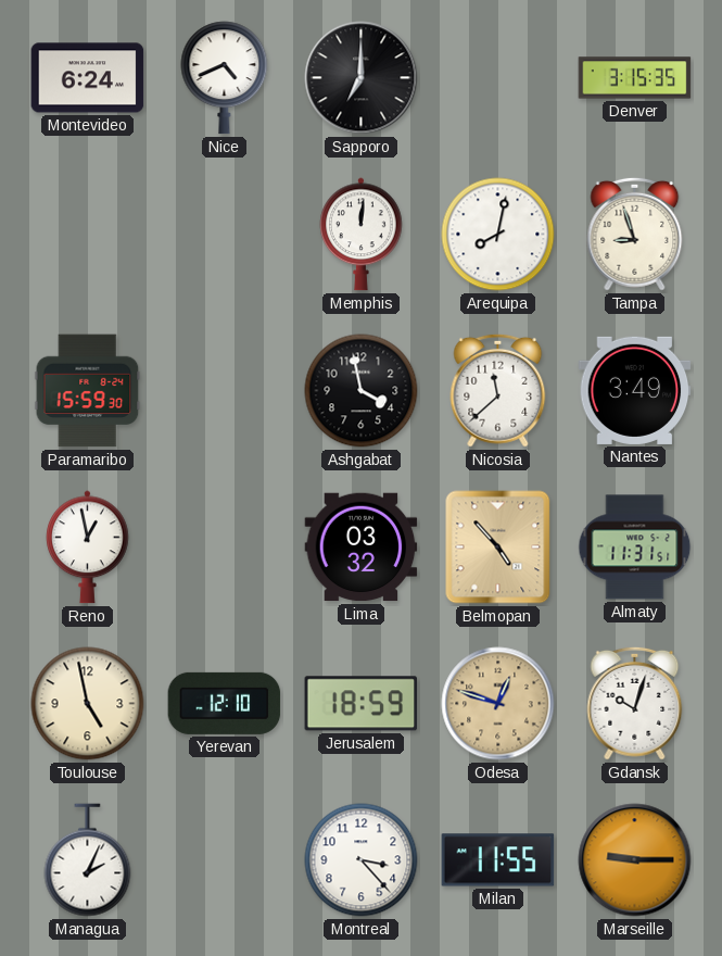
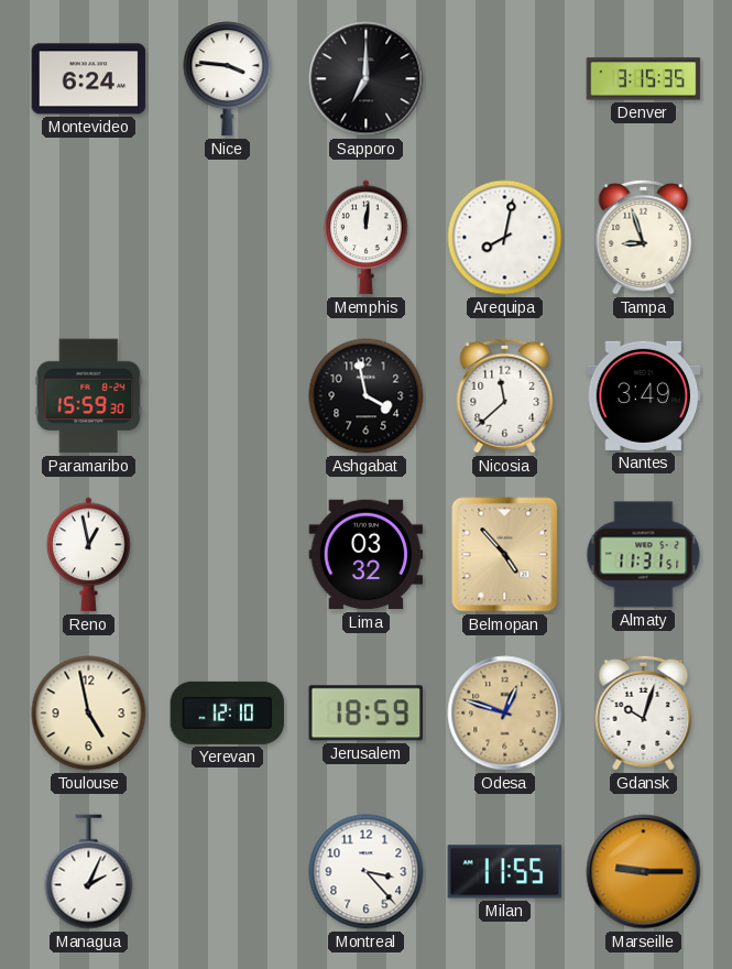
Nice: 4:41 -> 3:46 (228, 79)
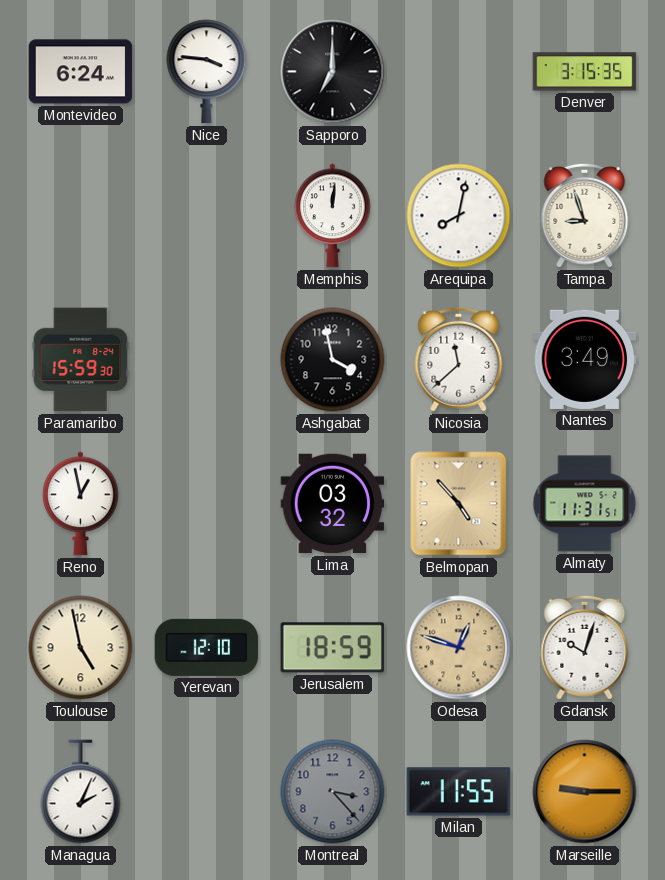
Montreal dial: white -> grey (333, 792)
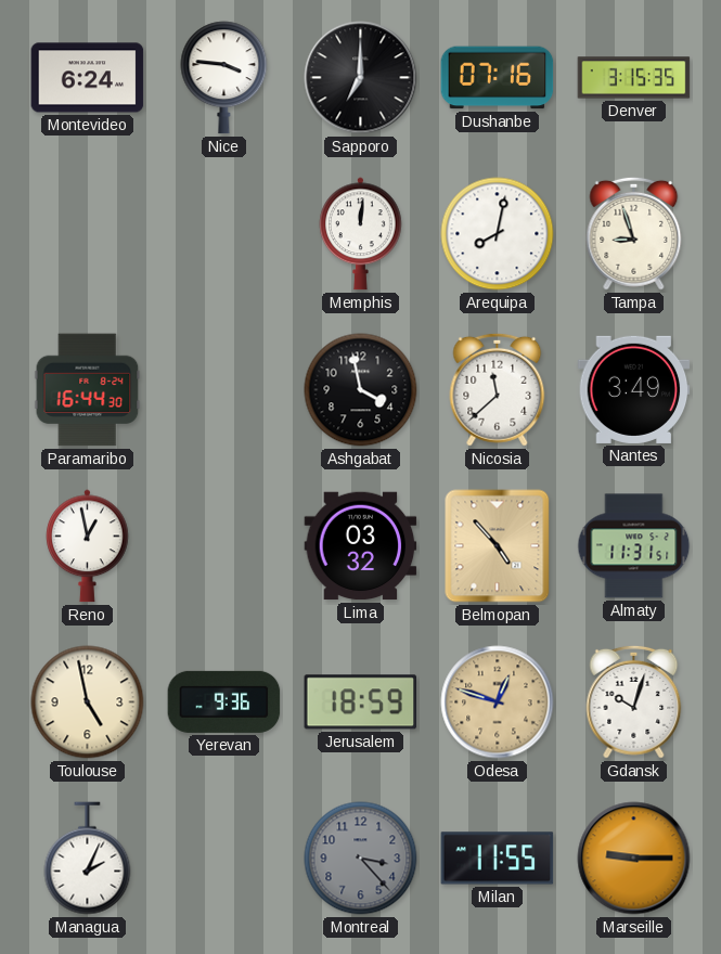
Dushanbe: none -> 07:16 (498, 78)
Paramaribo: 15:59 -> 16:44 (88, 390)
Yerevan: 12:10 -> 9:36 (224, 701)
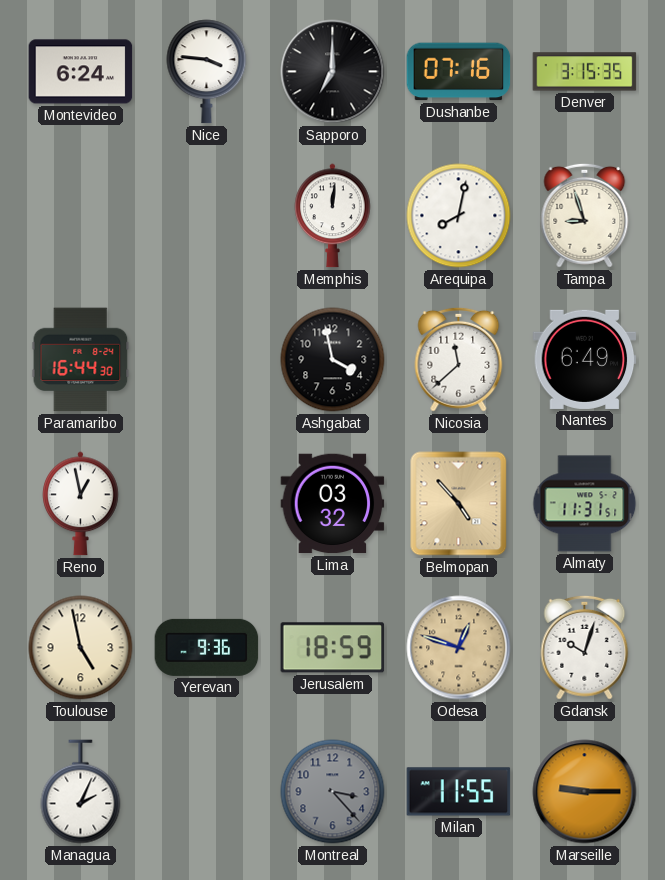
Nantes: 3:49 -> 6:49 (585, 359)
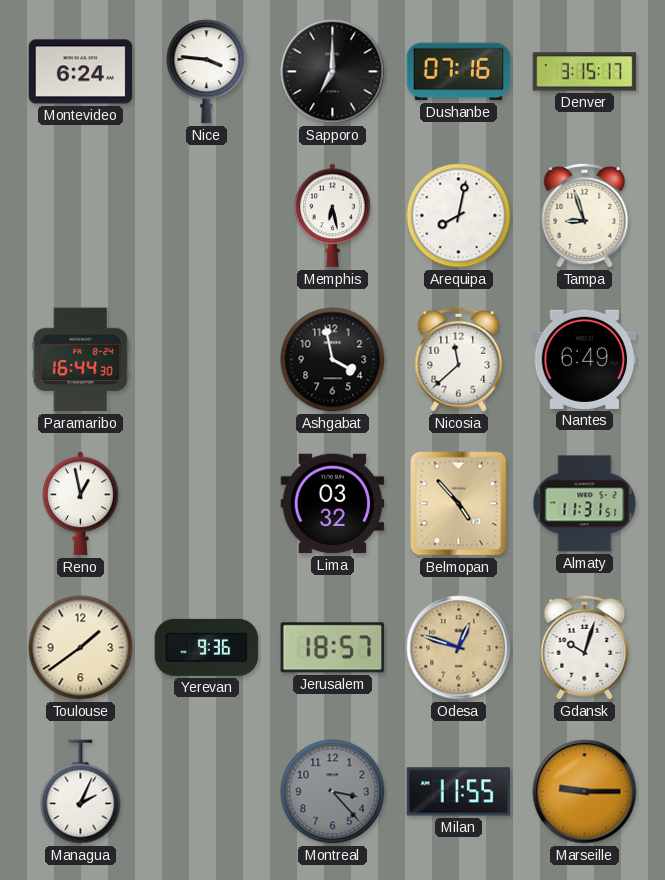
Denver: 3:15:35 -> 3:15:17 (585, 72)
Memphis: 12:01 -> 6:28 (333, 216)
Toulouse: 4:58 -> 1:39 (81, 648)
Jerusalem: 18:59 -> 18:57 (333, 648)
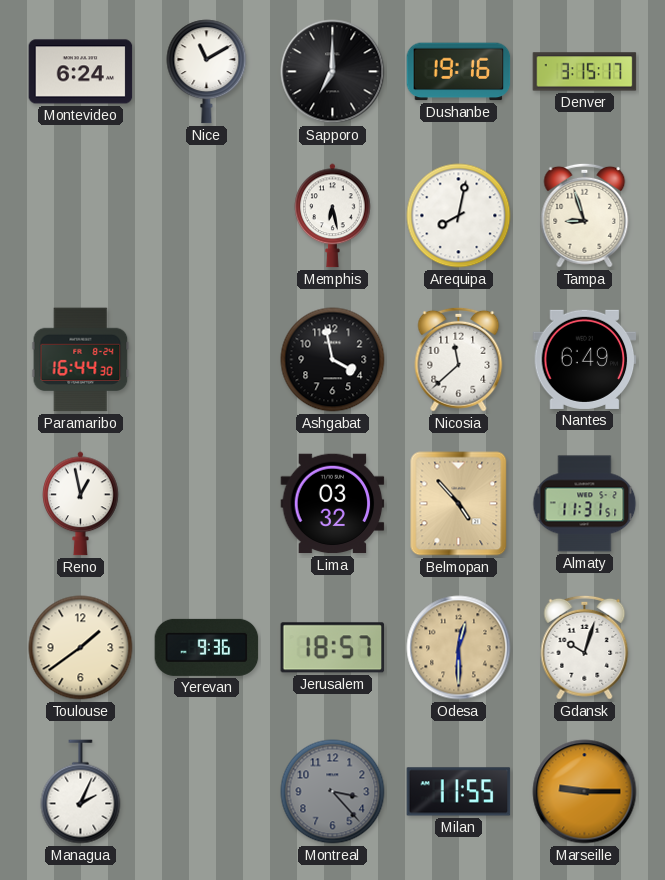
Nice: 3:46 -> 11:10 (207, 72)
Dushanbe: 07:16 -> 19:16 (459, 72)
Odesa: 12:48 -> 12:30 (459, 648)
